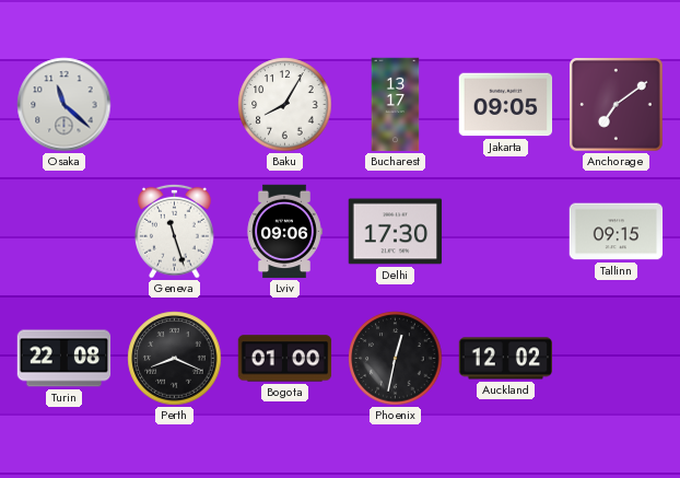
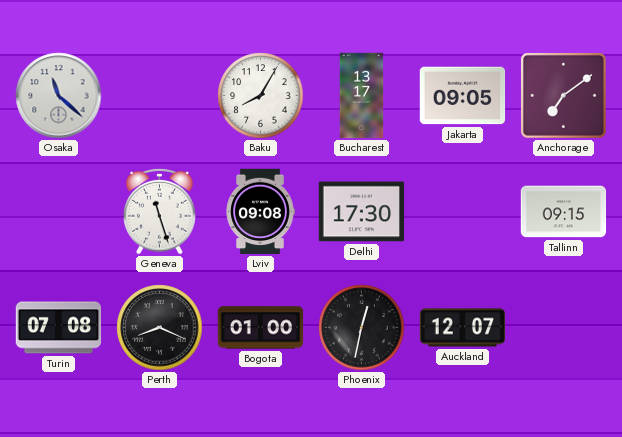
Lviv: 09:06 -> 09:08 (260, 212)
Turin: 22:08 -> 07:08 (59, 328)
Auckland: 12:02 -> 12:07 (463, 328)
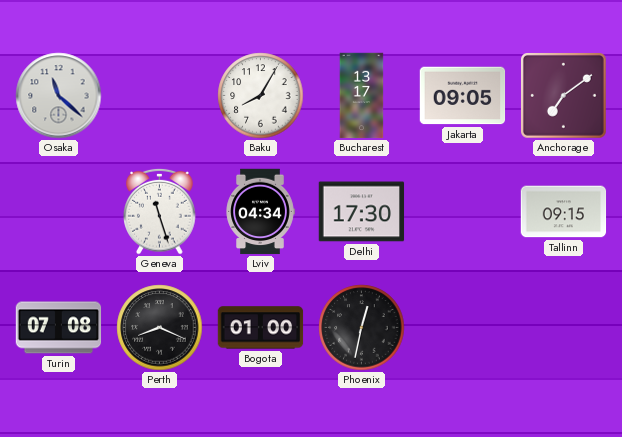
Lviv: 09:08 -> 04:34 (260, 212)
Auckland: 12:07 -> none (463, 328)
